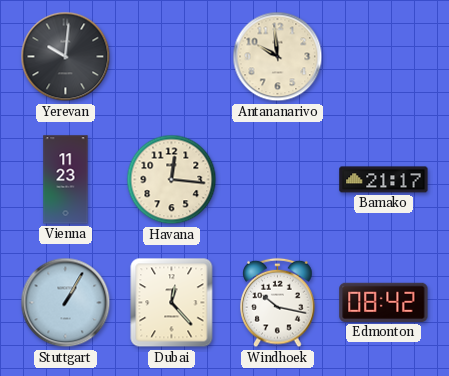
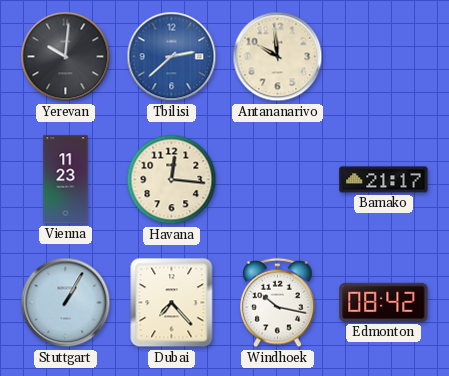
Tbilisi: none -> 2:38 (172, 57)
Dubai: 12:23 -> 7:23 (172, 303)
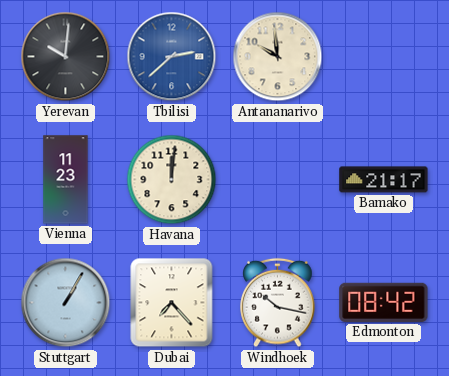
Havana: 12:16 -> 12:01 (172, 180)
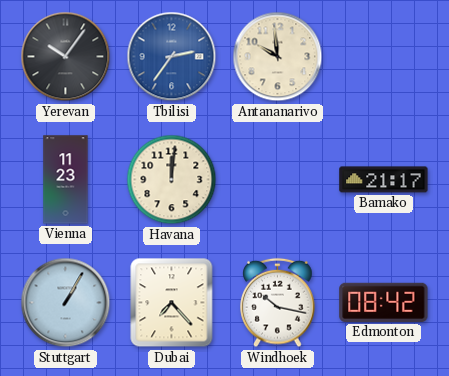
Yerevan: 10:01 -> 10:06 (66, 57)
Tbilisi: 2:38 -> 2:36 (172, 57)
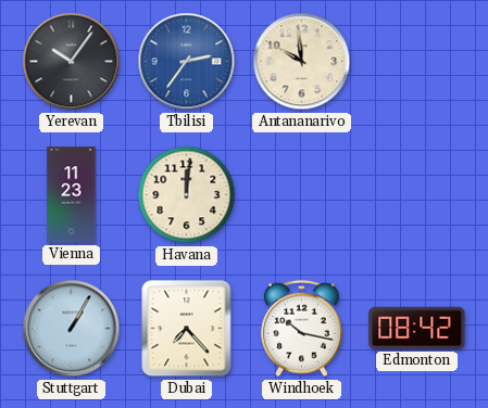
Bamako: 21:17 -> none (384, 180)
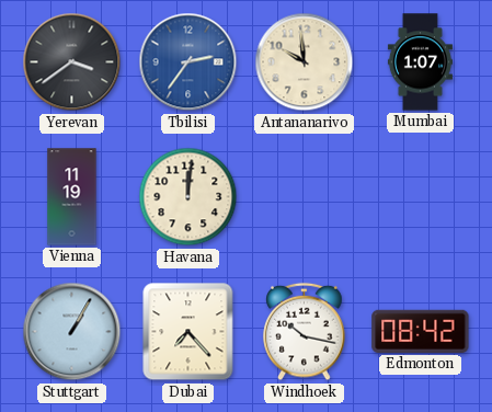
Yerevan: 10:06 -> 3:39 (72, 62)
Mumbai: none -> 1:07 (420, 62)
Vienna: 11:23 -> 11:19 (72, 197)
